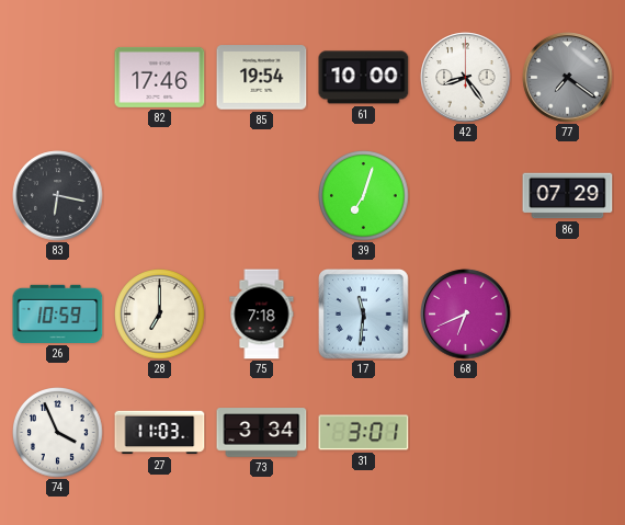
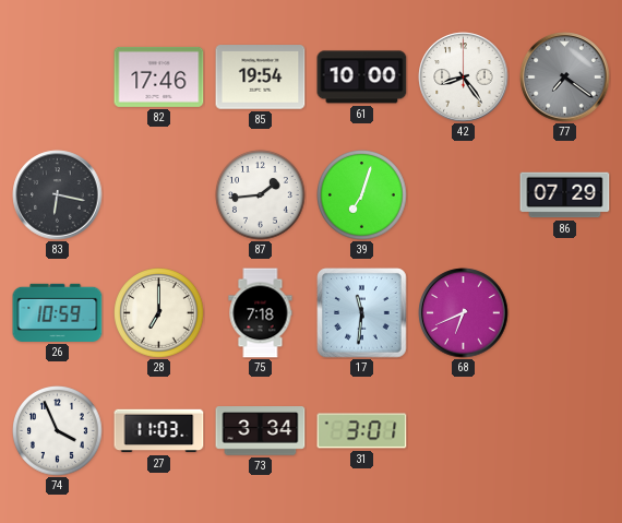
87: none -> 1:44 (261, 195)
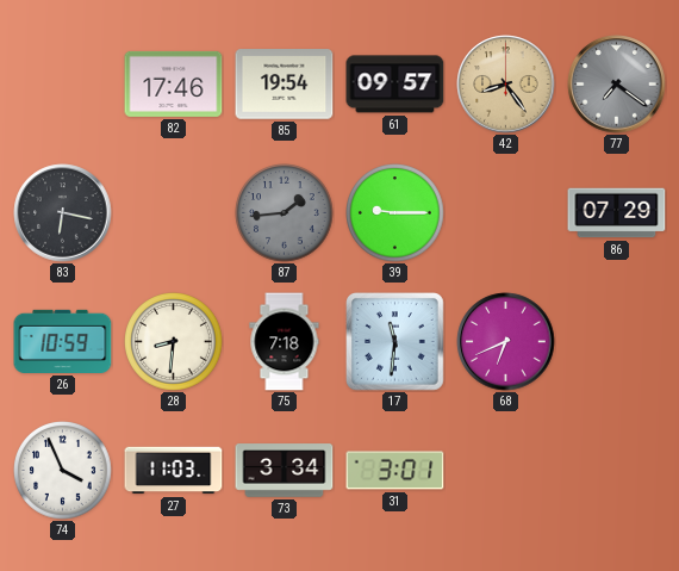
61: 10:00 -> 09:57 (395, 85)
42 dial: white -> champagne (506, 85)
87 dial: white -> grey (285, 213)
39: 7:03 -> 9:15 (395, 213)
28: 7:00 -> 8:31 (174, 342)
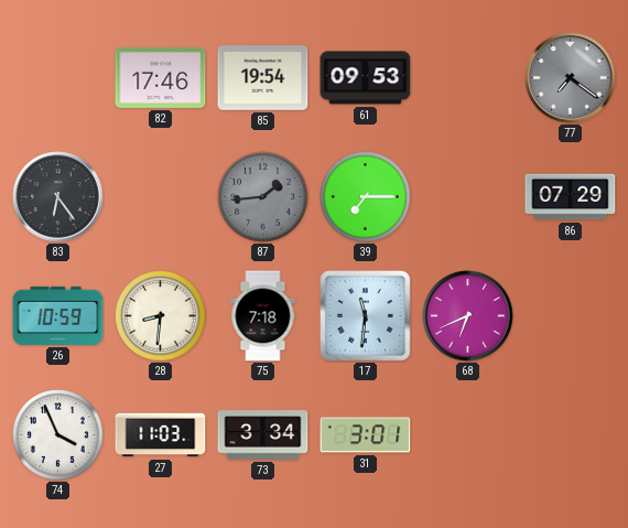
61: 09:57 -> 09:53 (366, 78)
42: 8:24 -> none (506, 85)
83: 6:17 -> 6:24 (58, 197)
39: 9:15 -> 7:15 (366, 197)
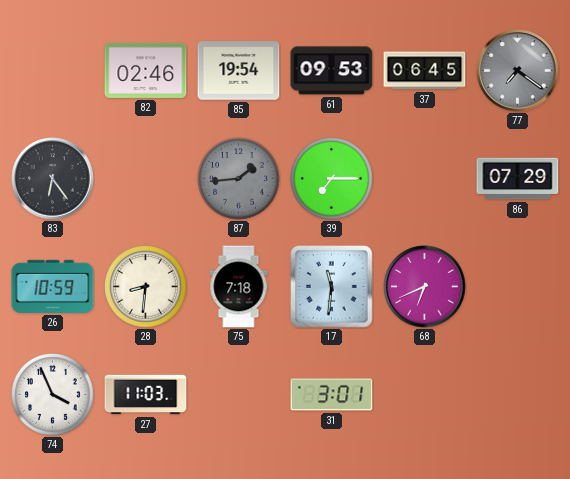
82: 17:46 -> 02:46 (146, 70)
37: none -> 06:45 (425, 71)
73: 3:34 -> none (263, 435)
